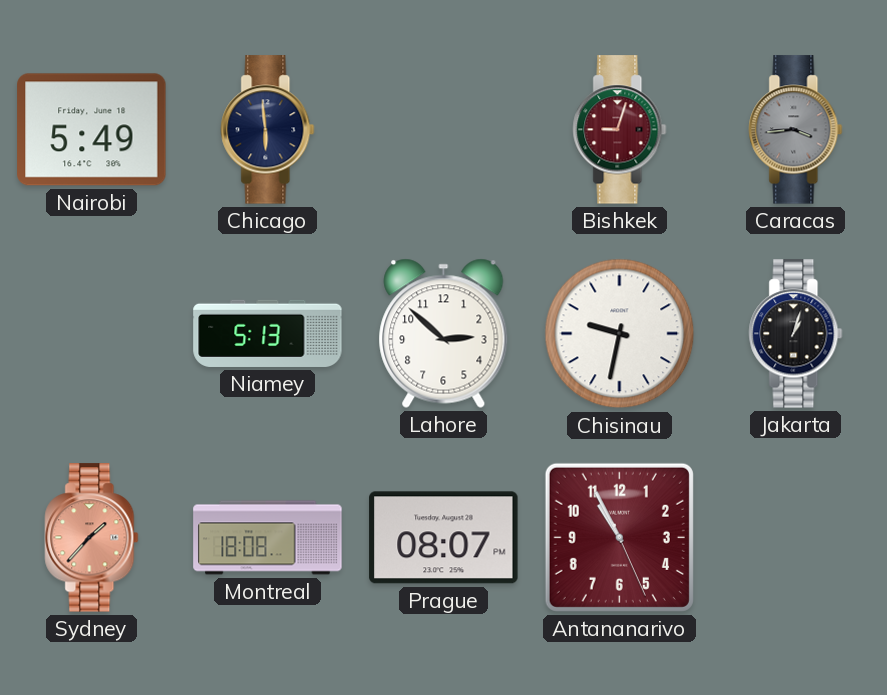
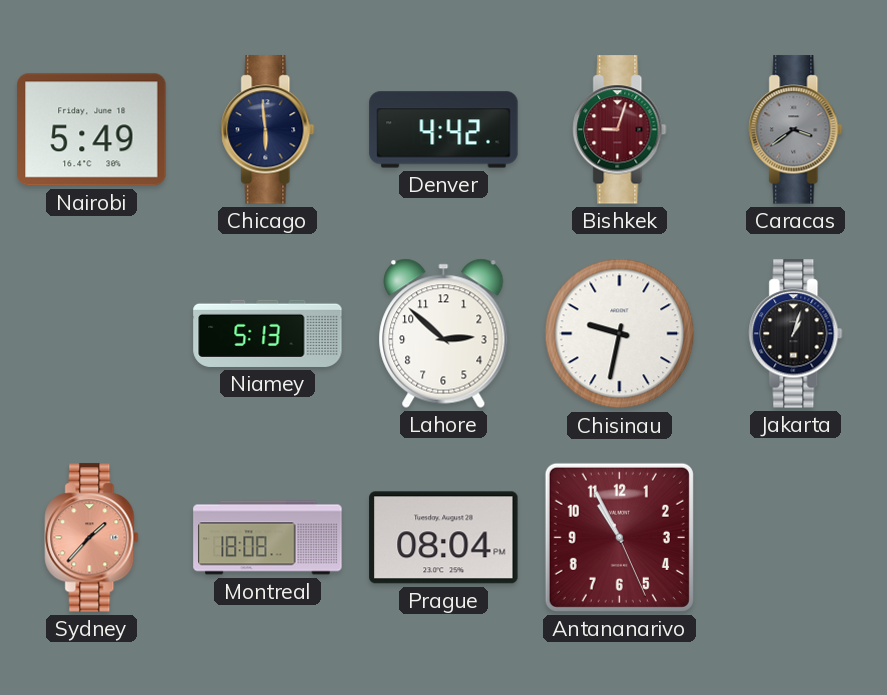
Denver: none -> 4:42 (444, 130)
Caracas: 3:44 -> 3:39 (796, 130)
Prague: 08:07 -> 08:04 (444, 538)
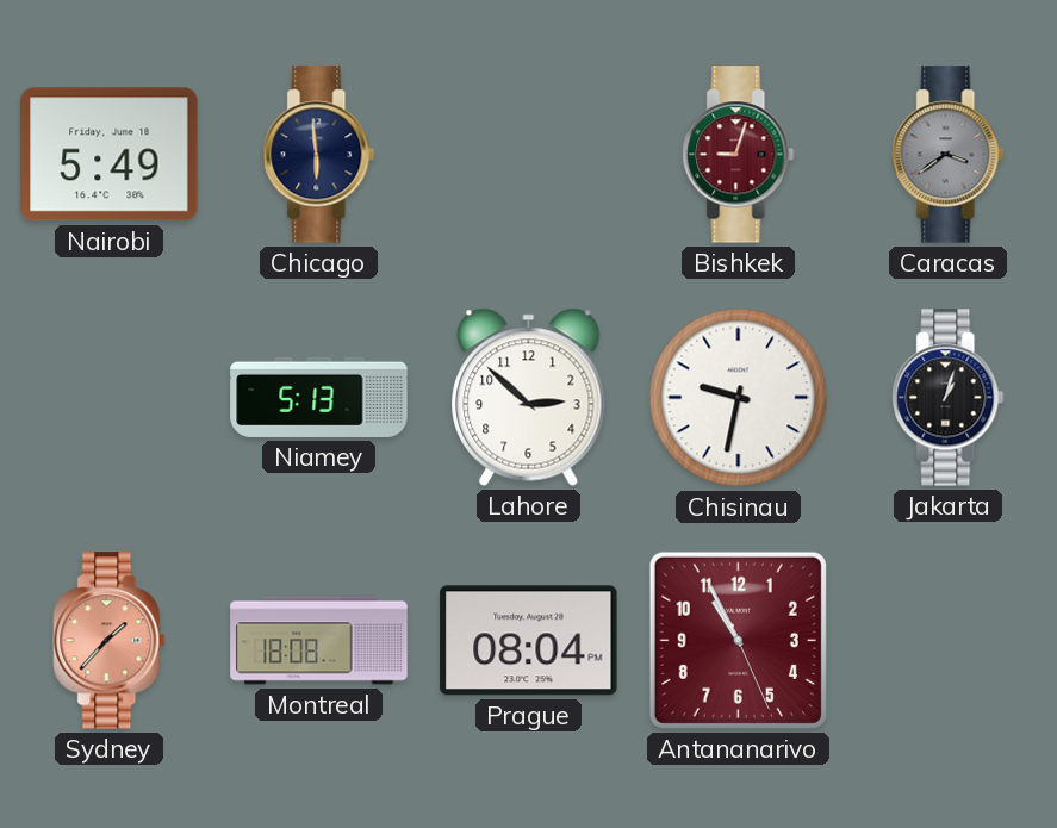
Denver: 4:42 -> none (444, 130)
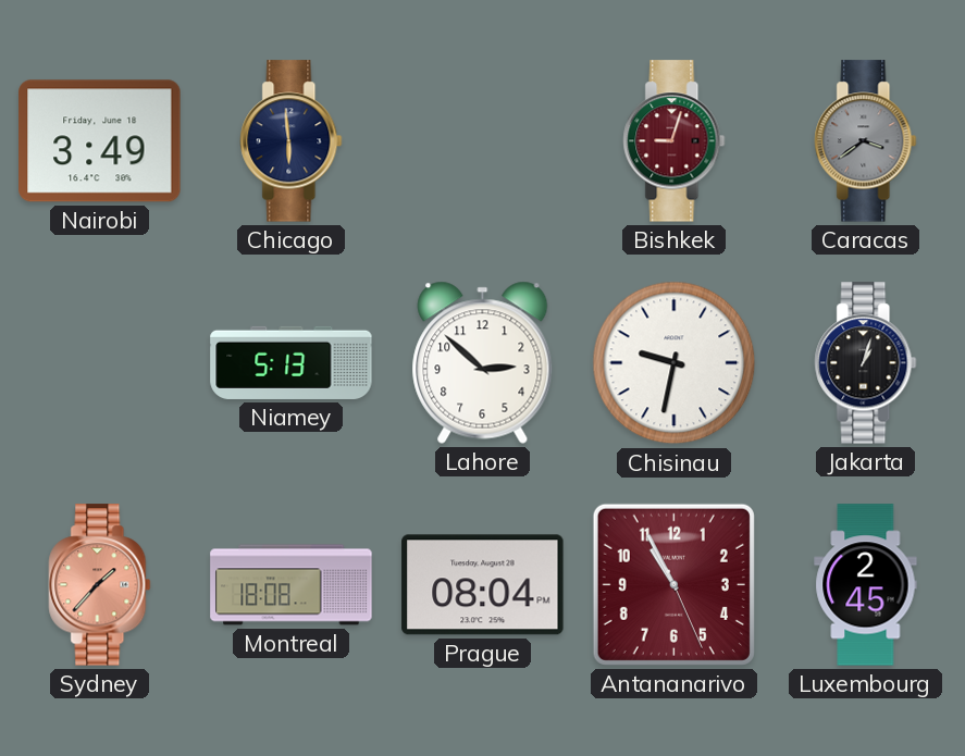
Nairobi: 5:49 -> 3:49 (100, 141)
Luxembourg: none -> 2:45 (866, 585)
